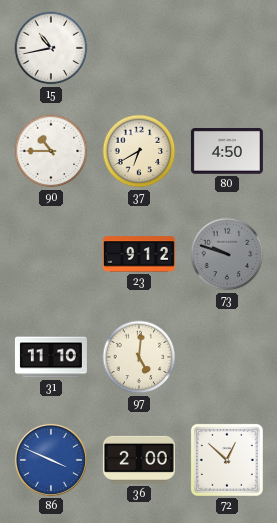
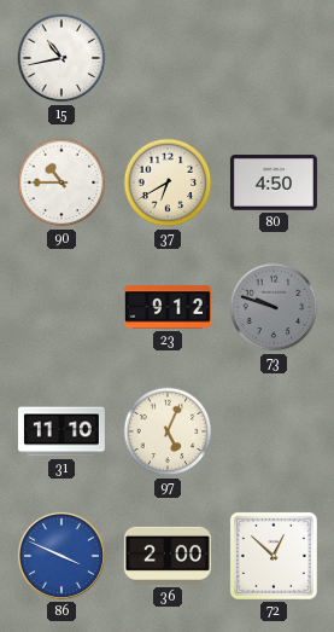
97: 5:01 -> 5:04 (168, 431)
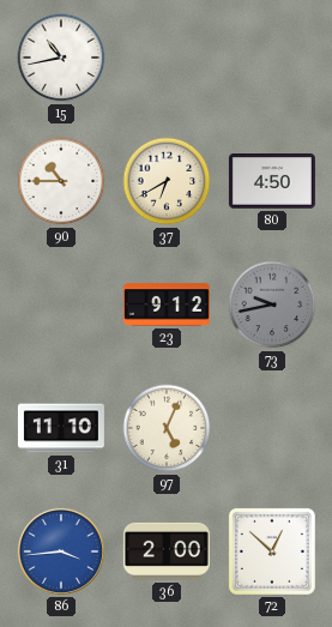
73: 9:48 -> 9:43 (272, 305)
86: 3:49 -> 3:44 (61, 551)
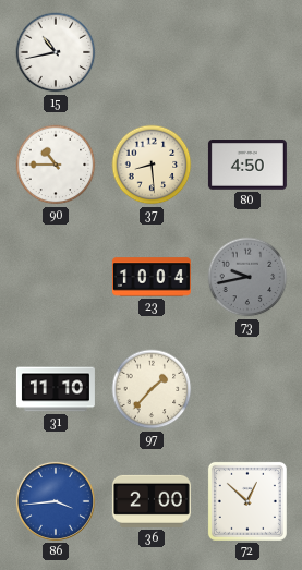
37: 6:40 -> 8:29 (152, 165)
23: 9:12 -> 10:04 (152, 277)
97: 5:04 -> 1:37 (152, 389)
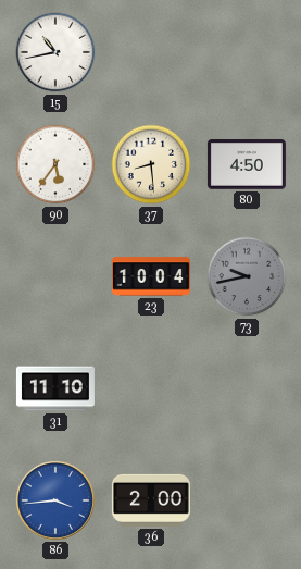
90: 10:45 -> 5:36 (55, 164)
97: 1:37 -> none (152, 389)
72: 12:52 -> none (247, 501)
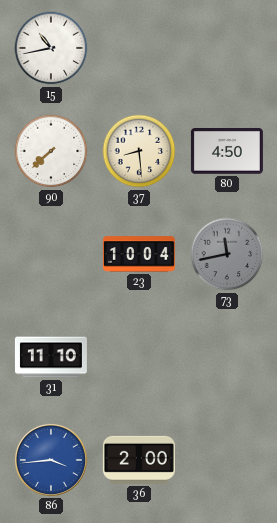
90: 5:36 -> 7:38 (51, 151)
73: 9:43 -> 11:43 (227, 254)
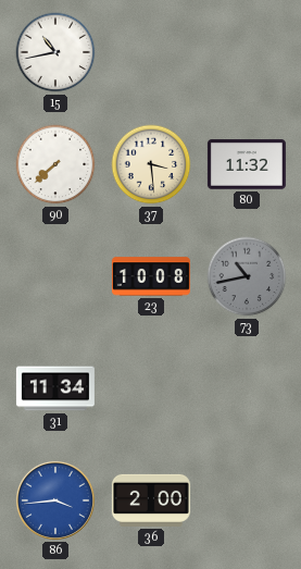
37: 8:29 -> 3:29 (151, 164)
80: 4:50 -> 11:32 (247, 164)
23: 10:04 -> 10:08 (151, 276)
73: 11:43 -> 10:43 (247, 276)
31: 11:10 -> 11:34 (55, 388)
